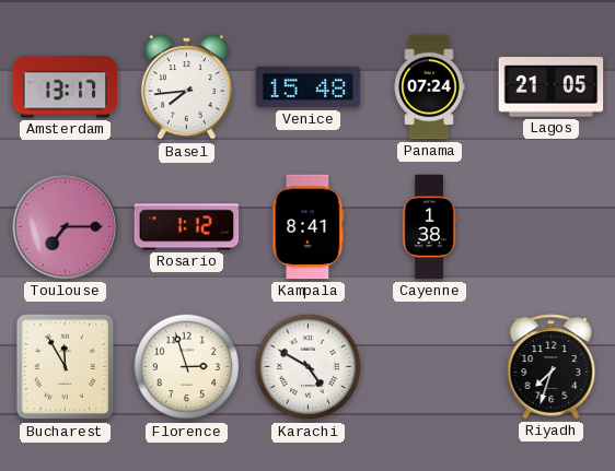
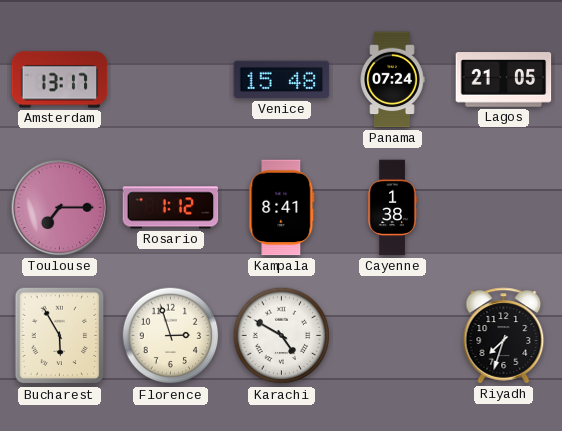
Basel: 7:44 -> none (186, 87)
Bucharest: 11:55 -> 5:55 (60, 336)
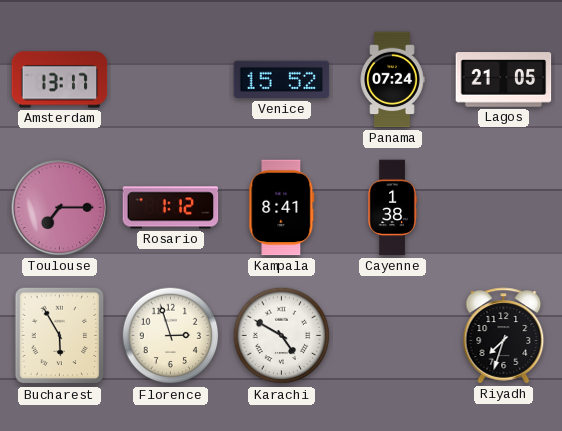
Venice: 15:48 -> 15:52 (282, 80)
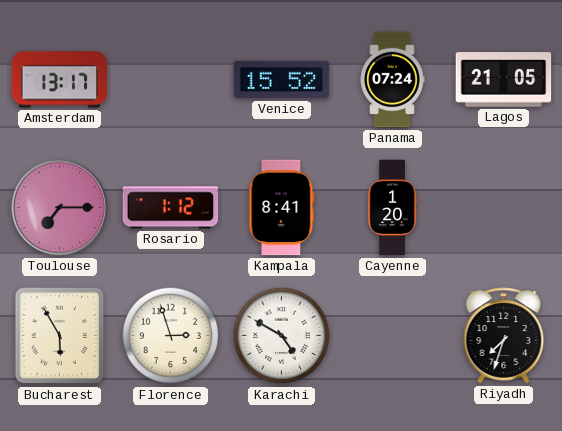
Cayenne: 1:38 -> 1:20 (392, 208)
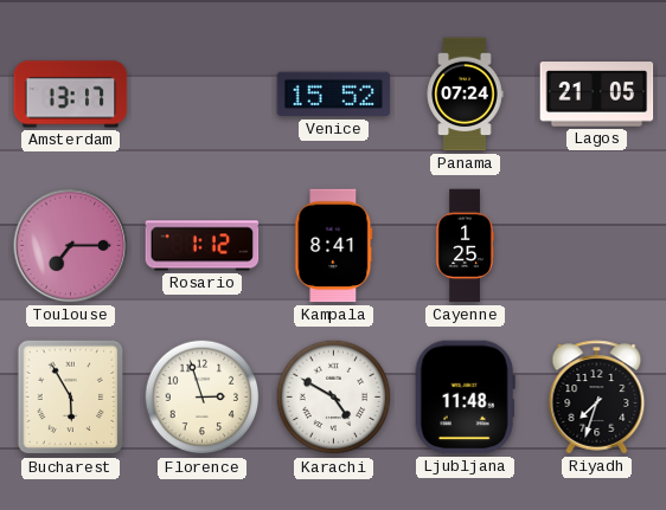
Cayenne: 1:20 -> 1:25 (465, 246)
Ljubljana: none -> 11:48 (465, 398)
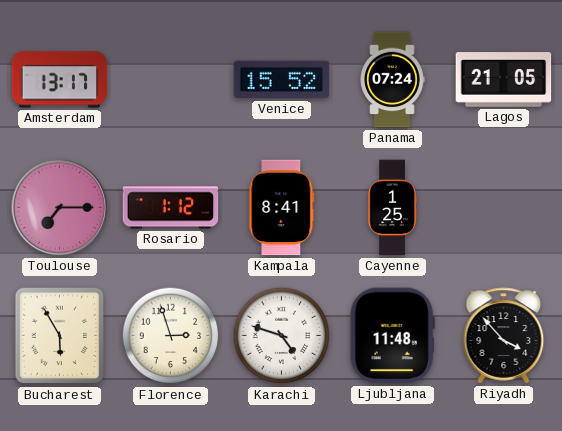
Karachi: 4:50 -> 4:48 (282, 336)
Riyadh: 7:33 -> 3:53 (504, 336)
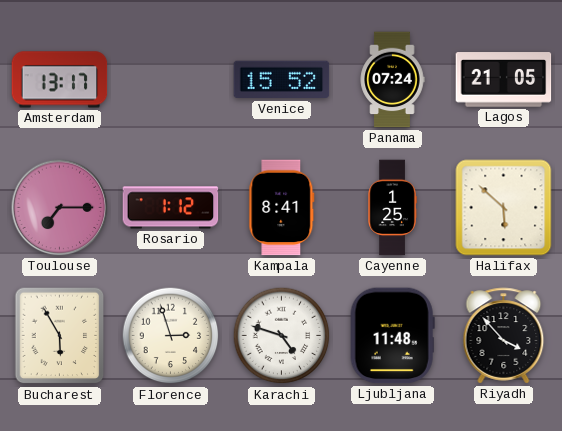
Halifax: none -> 5:52 (504, 208)
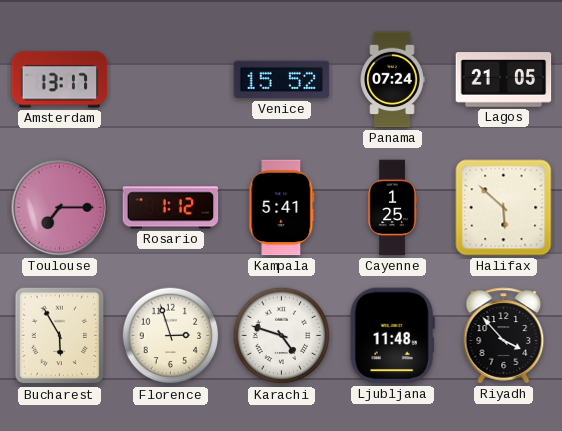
Kampala: 8:41 -> 5:41 (282, 208)
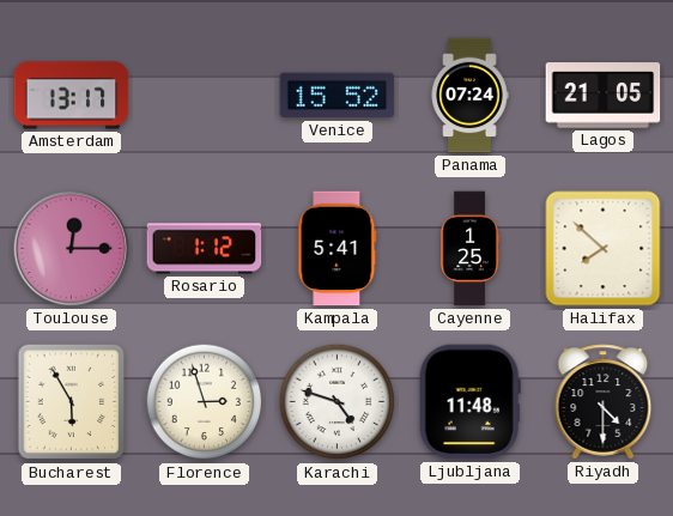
Toulouse: 7:15 -> 12:15 (72, 249)
Halifax: 5:52 -> 7:52 (604, 249)
Riyadh: 3:53 -> 4:30 (604, 402)
